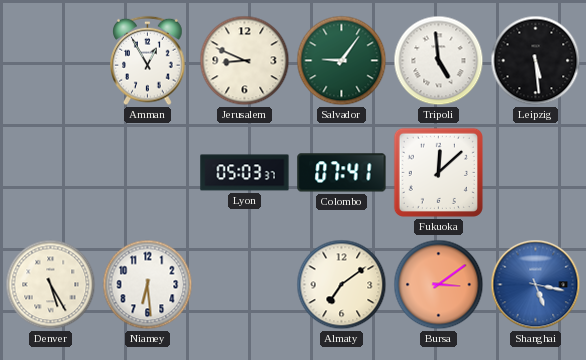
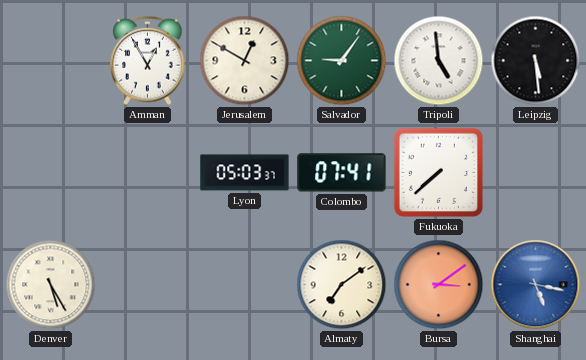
Jerusalem: 8:49 -> 12:50 (245, 61)
Fukuoka: 12:08 -> 7:38 (438, 172)
Niamey: 6:29 -> none (148, 285)
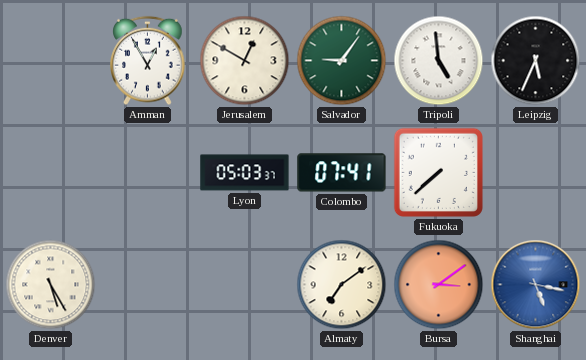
Leipzig: 5:29 -> 5:34 (536, 61)
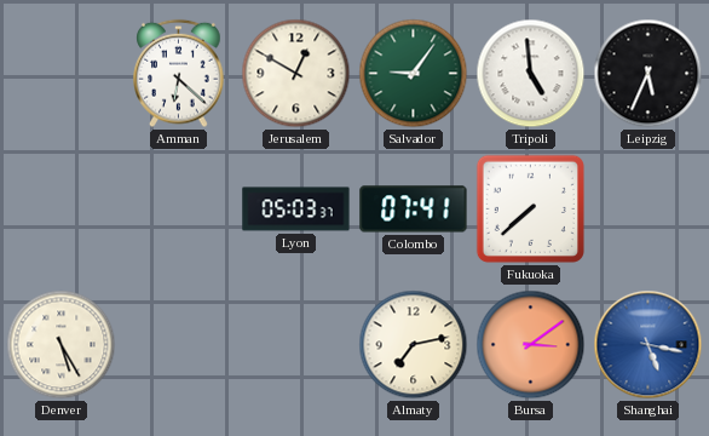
Amman: 12:55 -> 6:22 (179, 74)
Almaty: 7:09 -> 7:13 (414, 345)
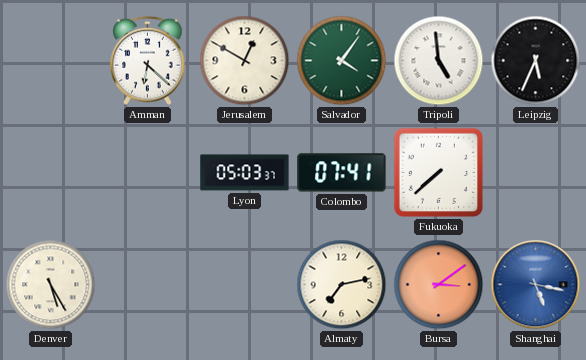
Salvador: 9:06 -> 4:06 (342, 61)
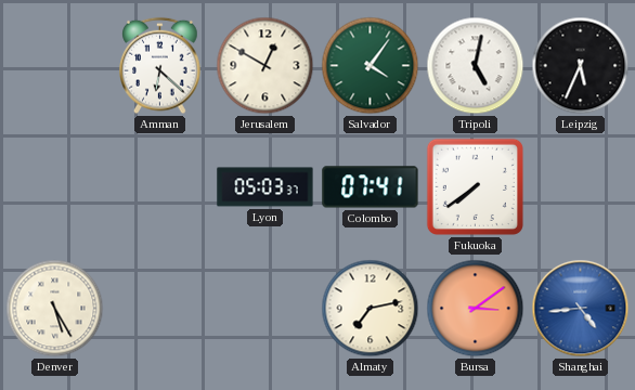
Tripoli: 4:59 -> 5:02 (476, 66)
Fukuoka: 7:38 -> 7:39 (475, 186)
Shanghai: 5:17 -> 4:44 (581, 309)
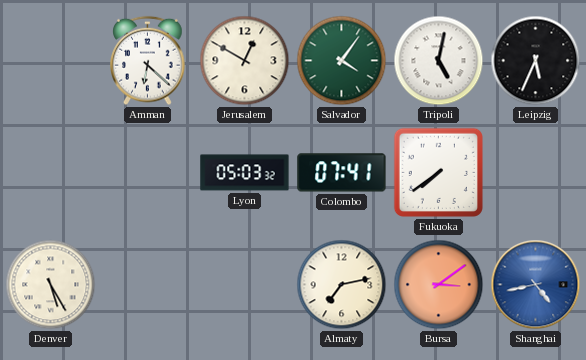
Lyon: 05:03:37 -> 05:03:32 (245, 173)
Shanghai: 4:44 -> 4:43 (536, 285)
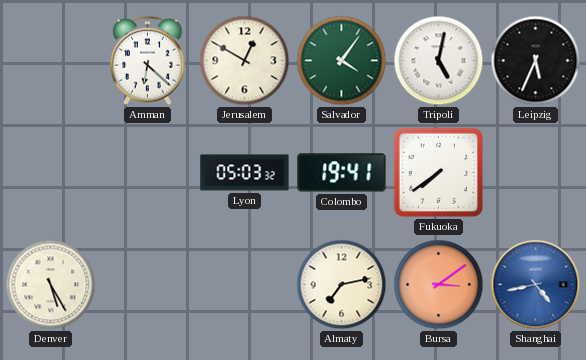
Colombo: 07:41 -> 19:41 (342, 173)
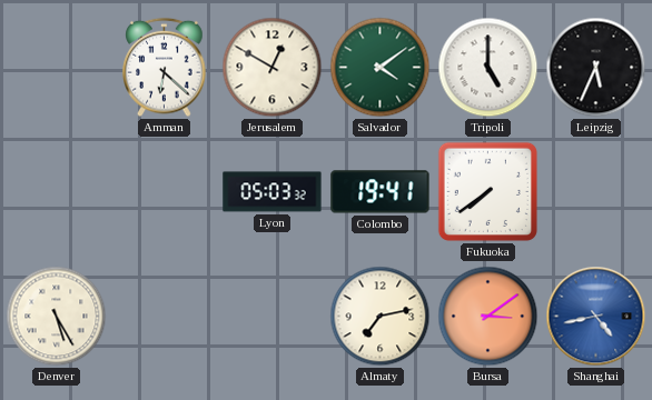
Salvador: 4:06 -> 4:09 (381, 68)
Tripoli: 5:02 -> 5:00 (488, 68)
